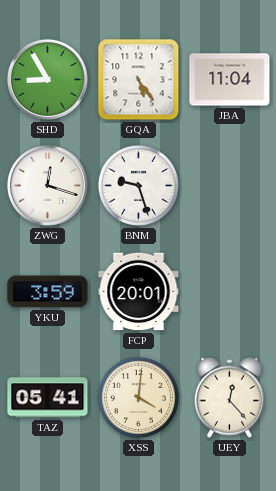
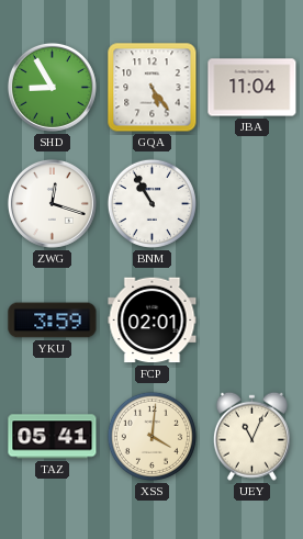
BNM: 9:27 -> 10:55 (151, 203)
FCP: 20:01 -> 02:01 (153, 321)
UEY: 12:23 -> 11:04 (251, 436)
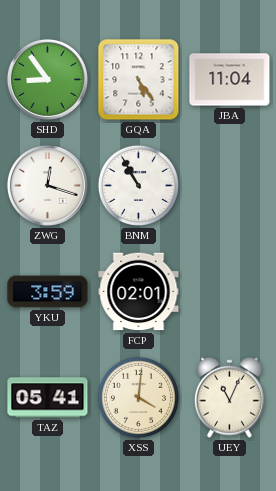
SHD: 8:55 -> 8:54 (47, 79)
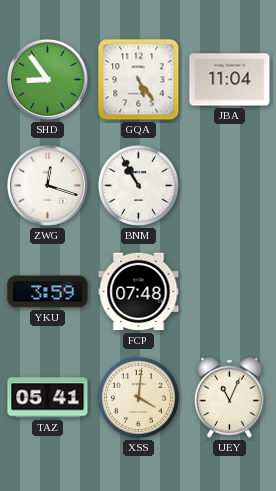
FCP: 02:01 -> 07:48 (139, 292)
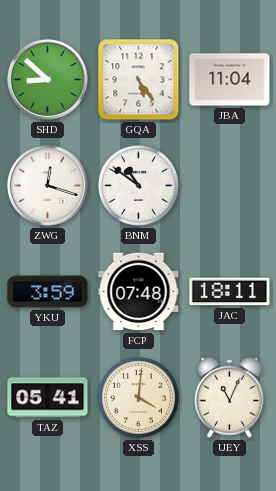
SHD: 8:54 -> 8:52 (47, 79)
BNM: 10:55 -> 10:51 (138, 185)
JAC: none -> 18:11 (230, 292)
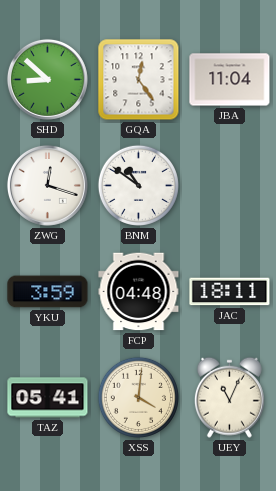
GQA: 5:24 -> 12:24 (139, 80)
FCP: 07:48 -> 04:48 (139, 292)
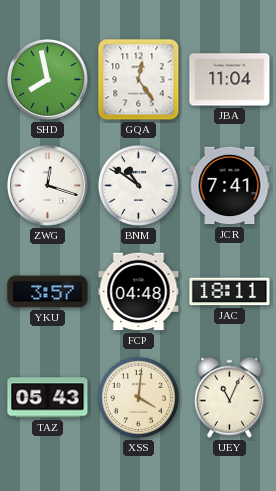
SHD: 8:52 -> 7:58 (47, 79)
JCR: none -> 7:41 (230, 186)
YKU: 3:59 -> 3:57 (48, 292)
TAZ: 05:41 -> 05:43 (48, 398)
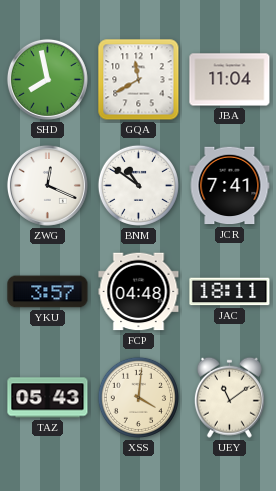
GQA: 12:24 -> 11:40 (139, 80)
ZWG: 12:18 -> 12:19 (47, 185)
UEY: 11:04 -> 11:09 (229, 397)
